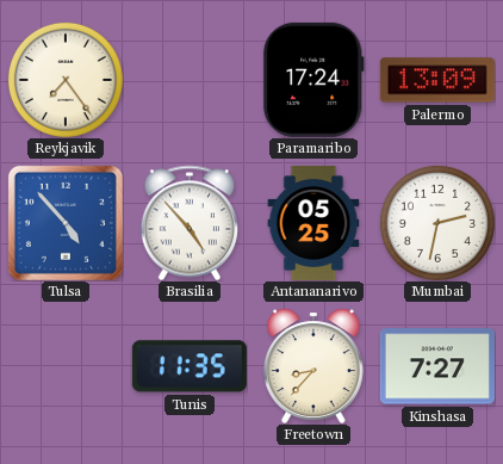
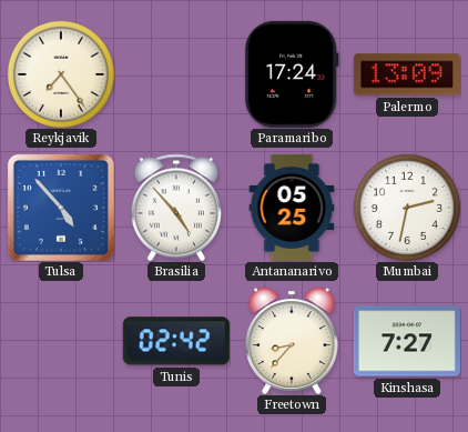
Tunis: 11:35 -> 02:42 (176, 341)
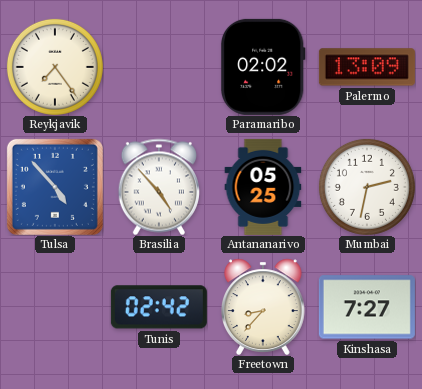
Paramaribo: 17:24 -> 02:02 (263, 67)
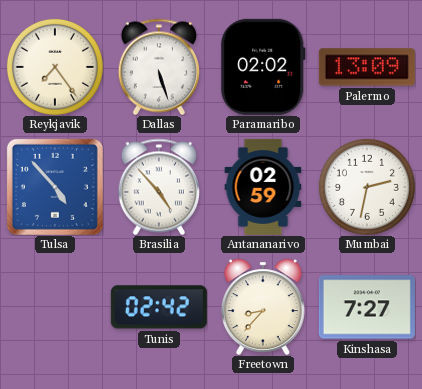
Dallas: none -> 5:27 (159, 67)
Antananarivo: 05:25 -> 02:59 (263, 187)
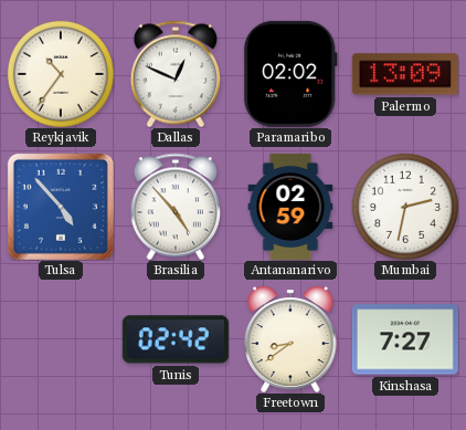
Reykjavik: 7:24 -> 10:36 (61, 74)
Dallas: 5:27 -> 12:49 (176, 74)
Freetown: 8:37 -> 8:39 (290, 339)
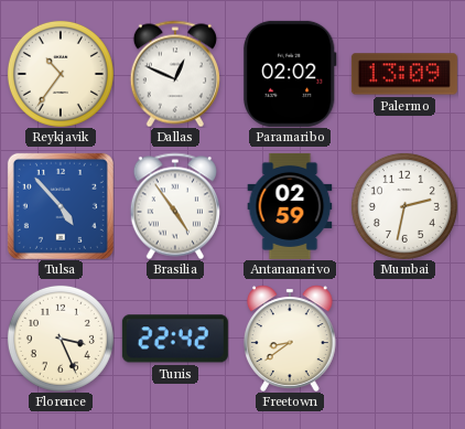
Brasilia: 4:53 -> 4:54 (175, 206)
Florence: none -> 3:26 (61, 339)
Tunis: 02:42 -> 22:42 (175, 339)
Kinshasa: 7:27 -> none (405, 339)
